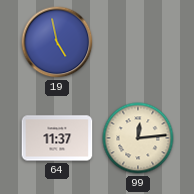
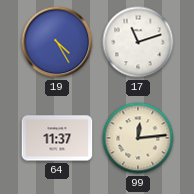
19: 4:58 -> 4:25 (57, 42)
17: none -> 11:12 (138, 42)
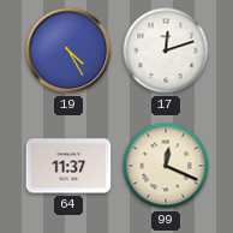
17: 11:12 -> 12:12 (166, 50)
99: 12:14 -> 12:19 (166, 166)
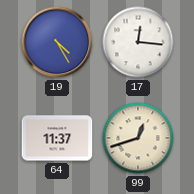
17: 12:12 -> 12:16 (138, 42)
99: 12:19 -> 12:42 (138, 138)
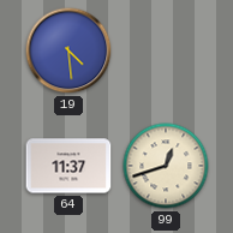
19: 4:25 -> 4:29 (68, 50)
17: 12:16 -> none (138, 42)
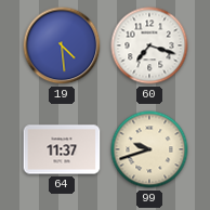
60: none -> 7:18 (149, 45)
99: 12:42 -> 9:42 (149, 149)
